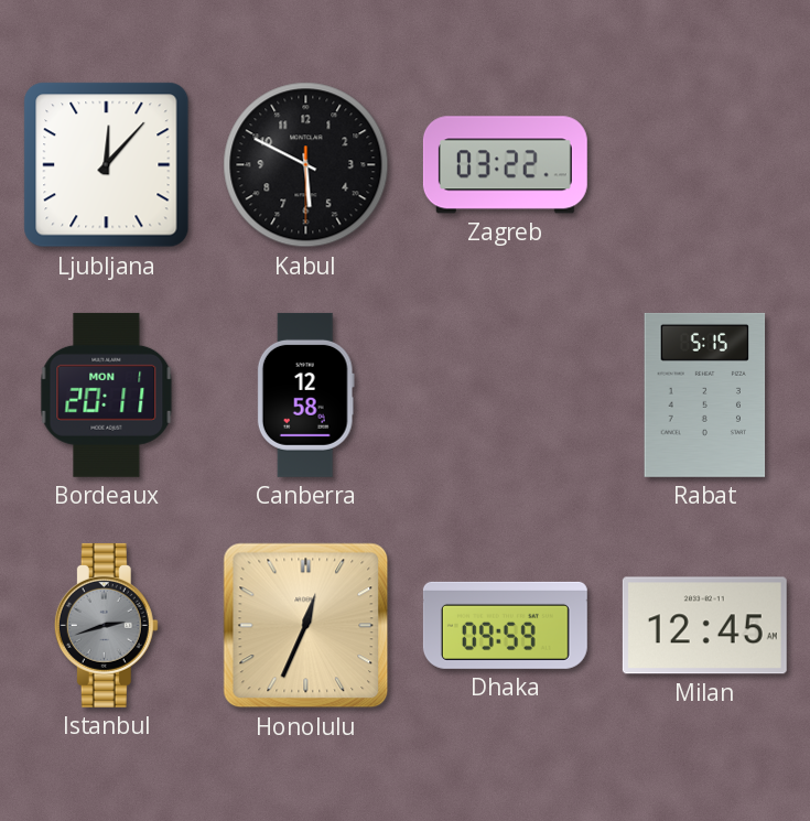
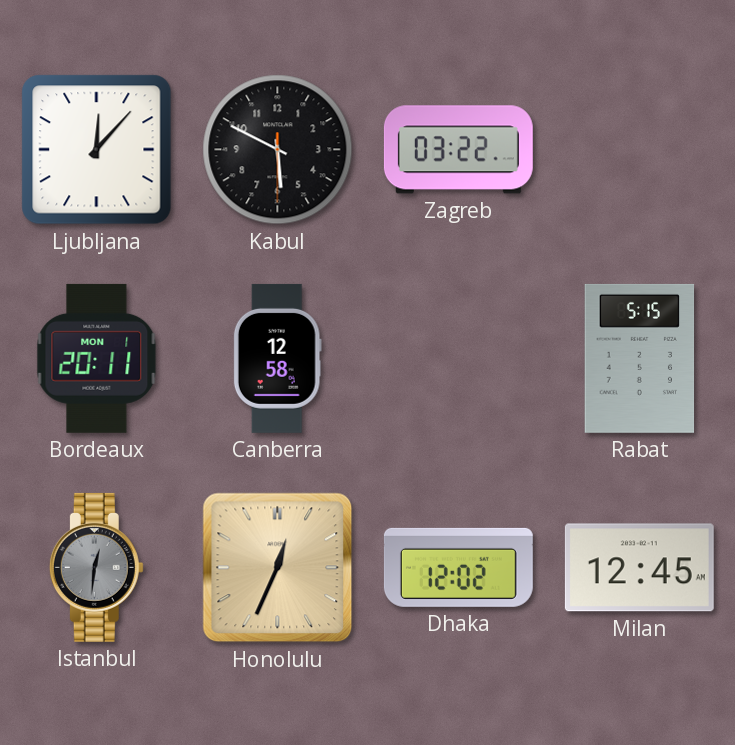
Istanbul: 2:42 -> 12:31 (96, 567)
Dhaka: 09:59 -> 12:02 (458, 567)
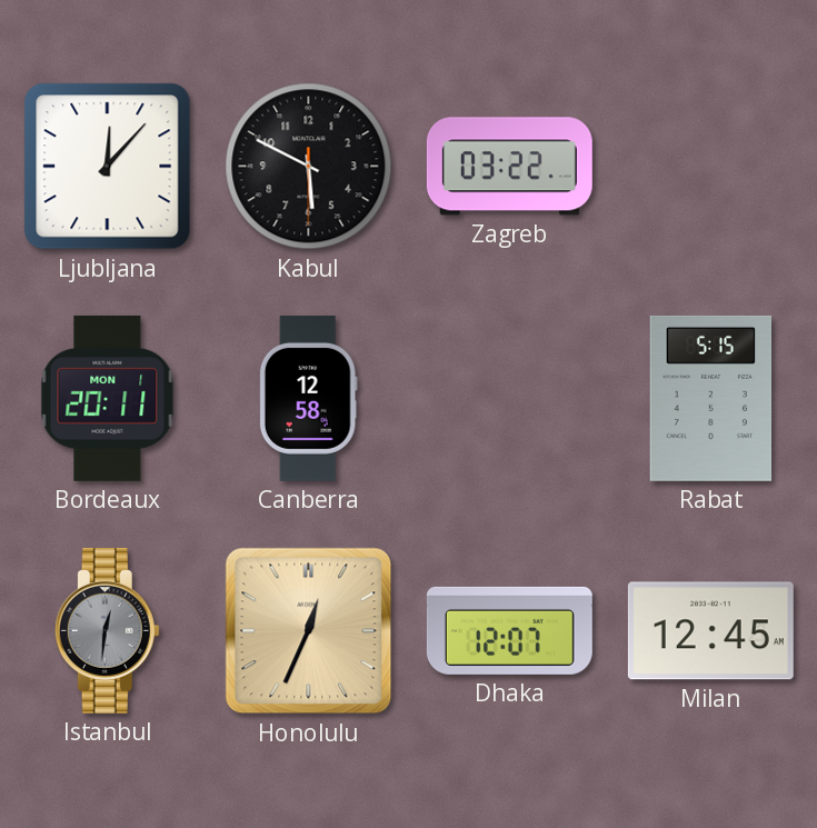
Dhaka: 12:02 -> 12:07 (509, 630)
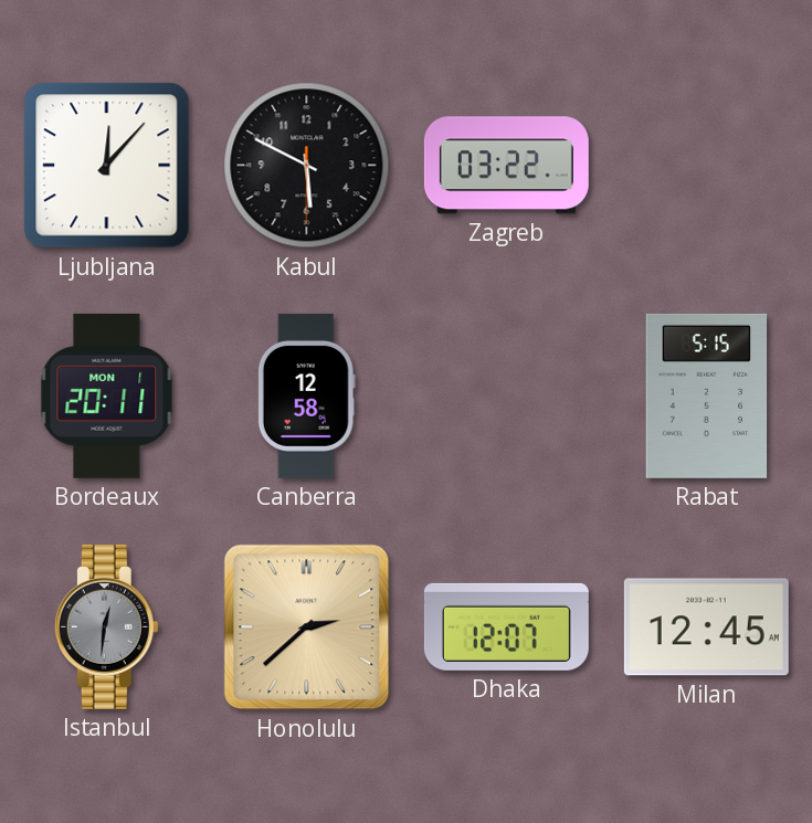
Honolulu: 12:34 -> 2:38 (307, 627)
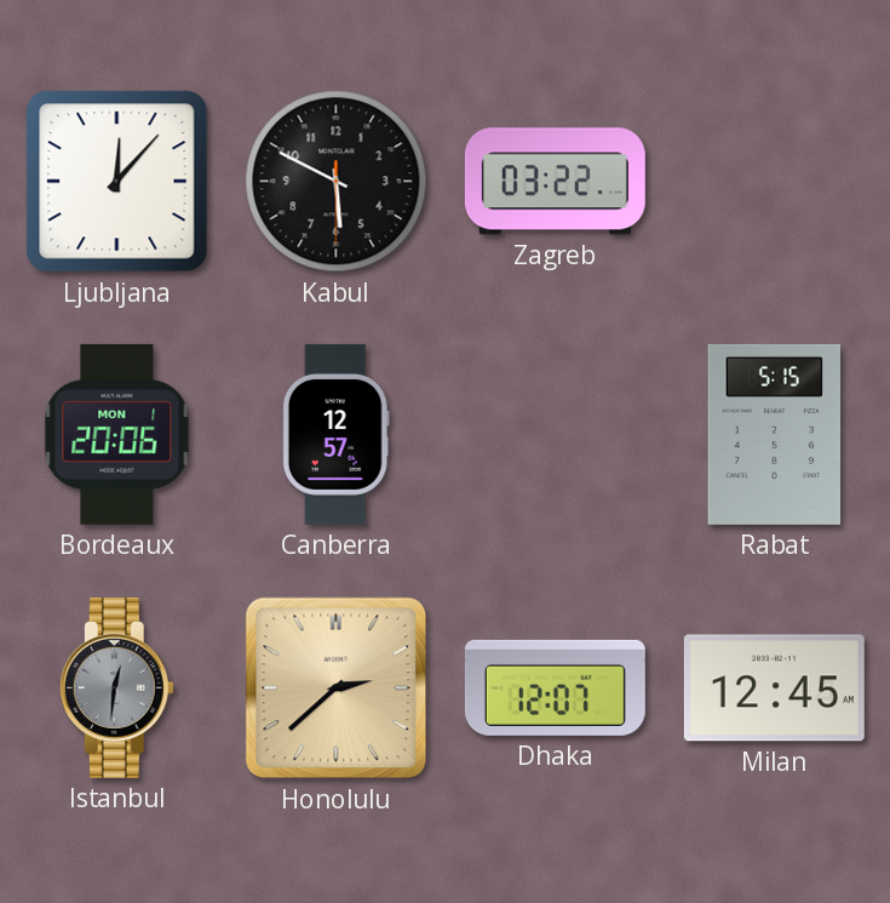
Bordeaux: 20:11 -> 20:06 (117, 434)
Canberra: 12:58 -> 12:57 (335, 434)
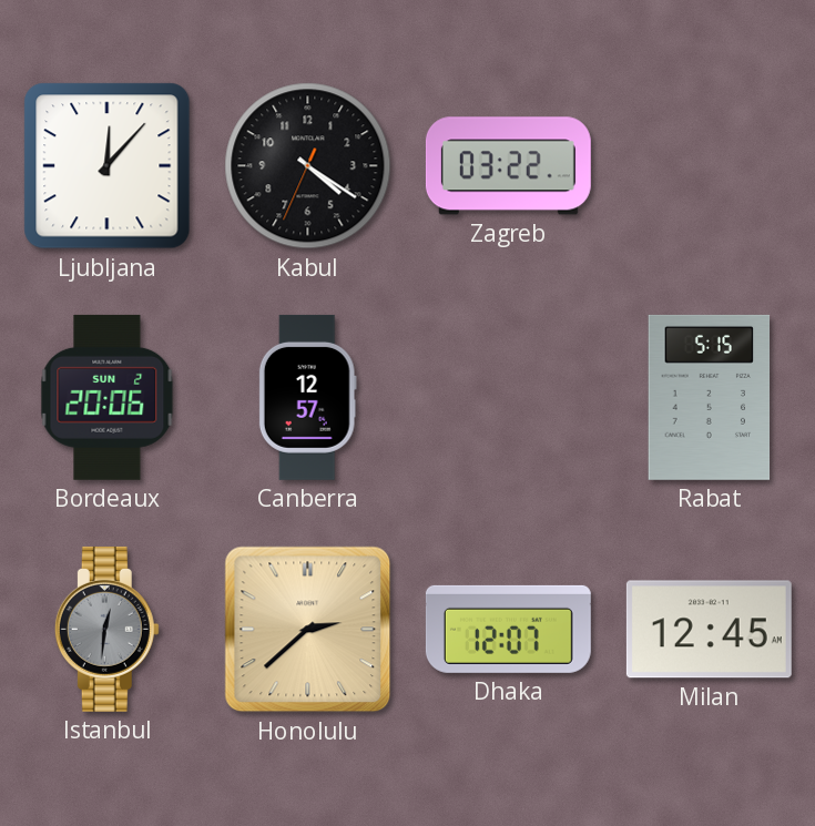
Kabul: 5:49 -> 4:20 (308, 166)
Bordeaux date: MON 1 -> SUN 2 (108, 397)
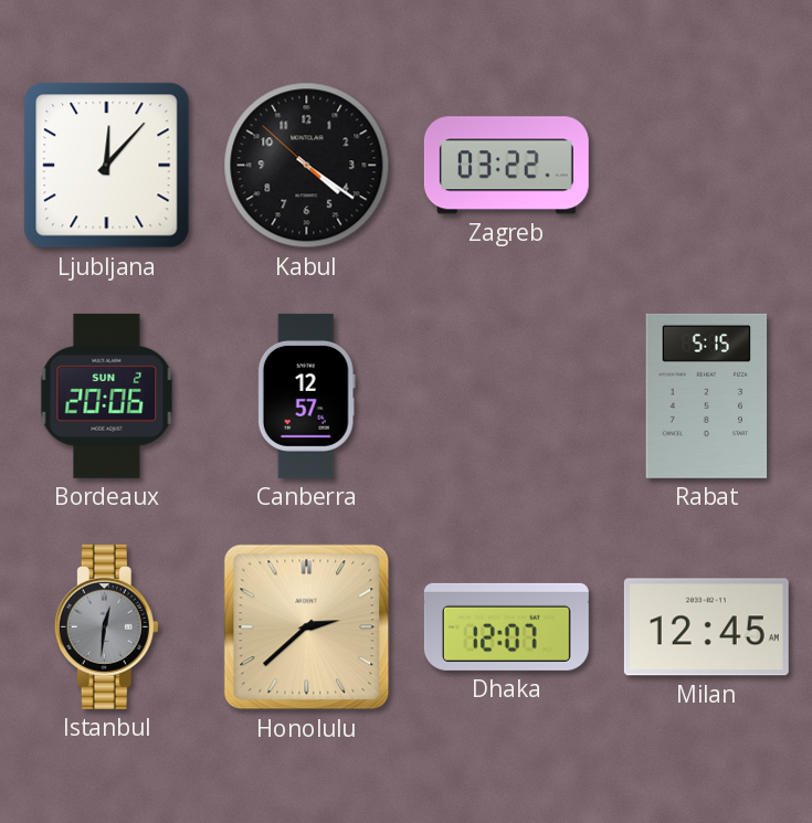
Kabul: 4:20:34 -> 4:20:52 (307, 166)
